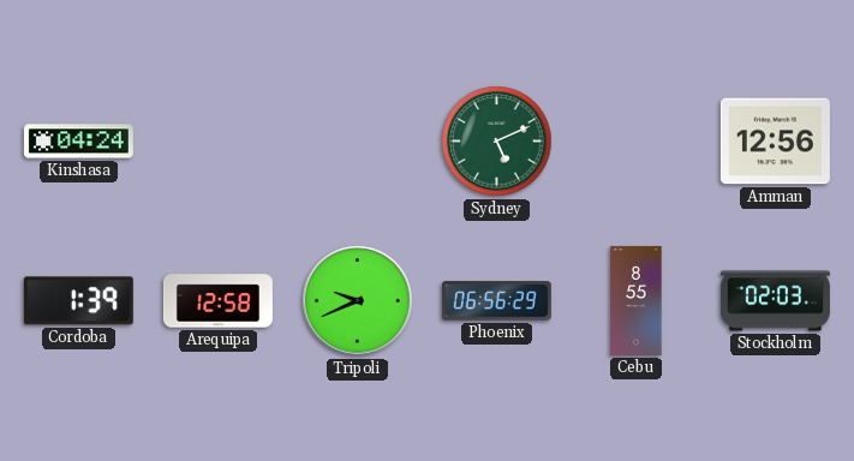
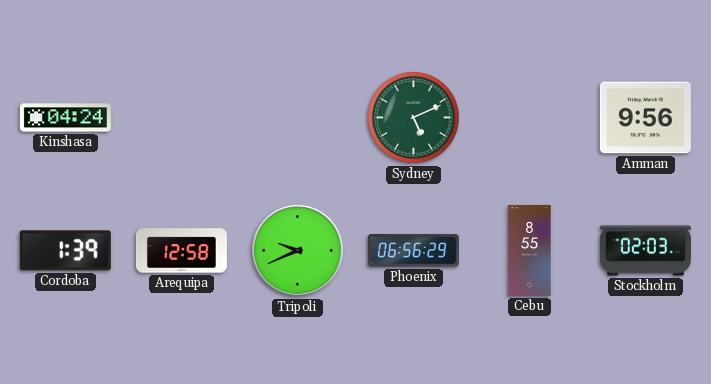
Amman: 12:56 -> 9:56 (645, 118)
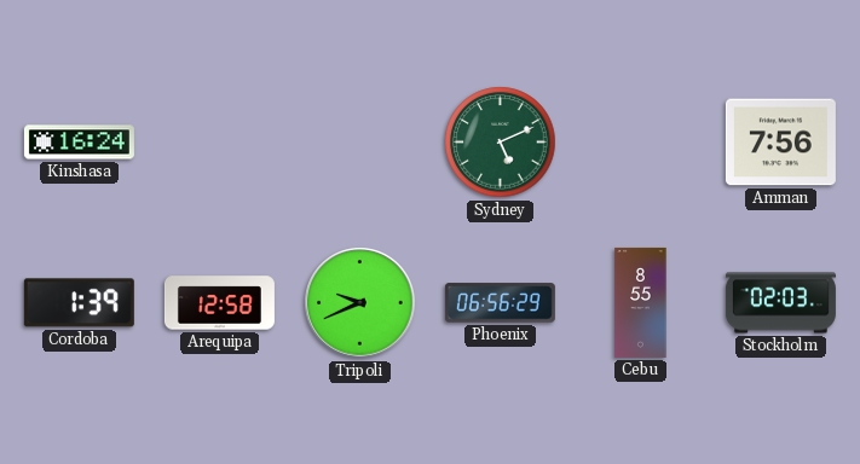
Kinshasa: 04:24 -> 16:24 (79, 143)
Amman: 9:56 -> 7:56 (780, 143)
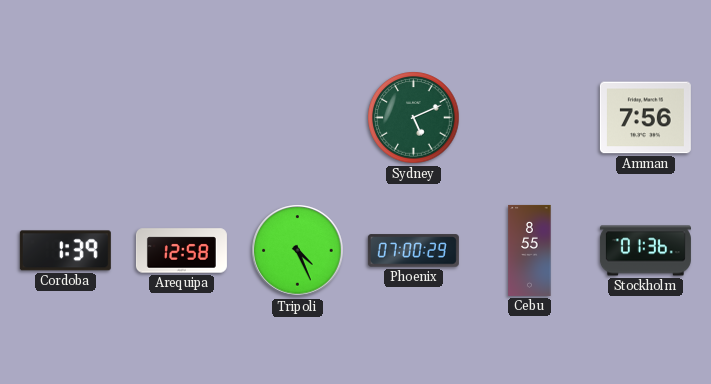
Kinshasa: 16:24 -> none (79, 143)
Tripoli: 9:41 -> 4:26 (298, 251)
Phoenix: 06:56 -> 07:00 (413, 251)
Stockholm: 02:03 -> 01:36 (645, 251)
